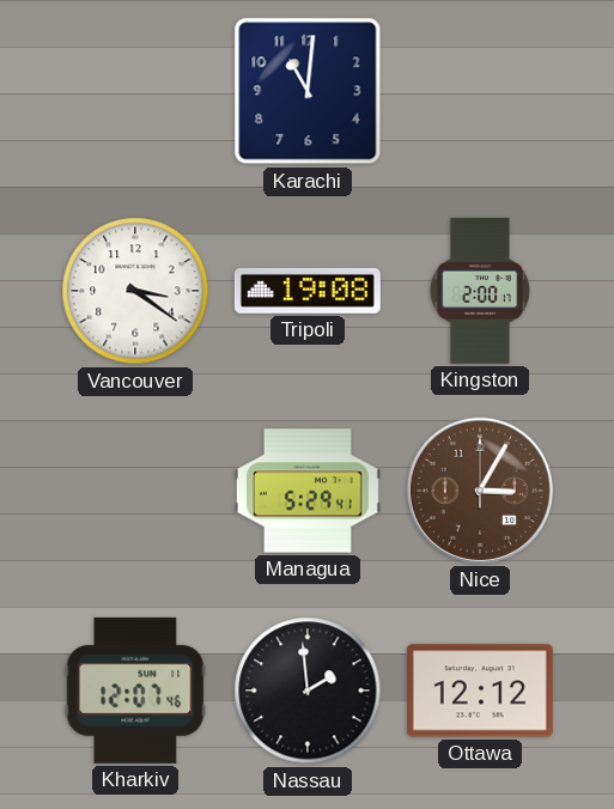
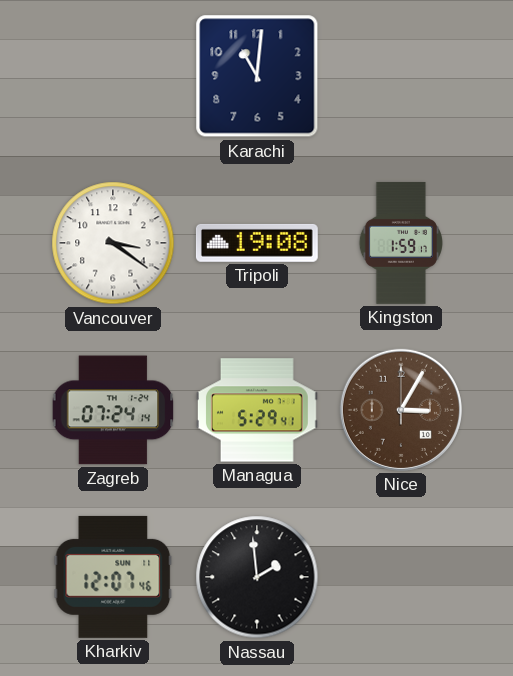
Kingston: 2:00 -> 1:59 (401, 243)
Zagreb: none -> 07:24 (113, 410)
Ottawa: 12:12 -> none (480, 691)
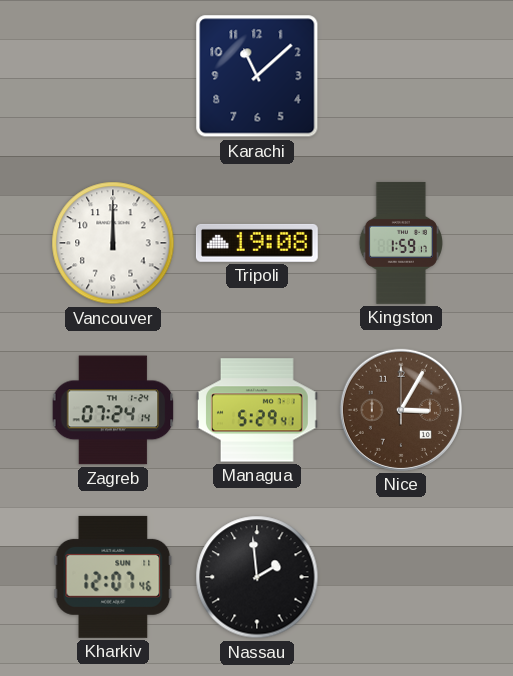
Karachi: 11:01 -> 11:08 (257, 76)
Vancouver: 3:21 -> 12:00 (113, 243)
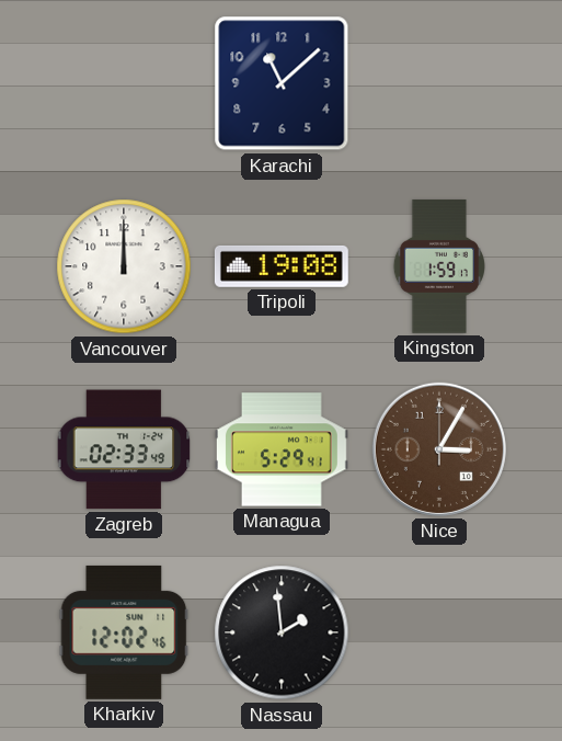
Zagreb: 07:24 -> 02:33 (124, 449)
Kharkiv: 12:07 -> 12:02 (124, 632)
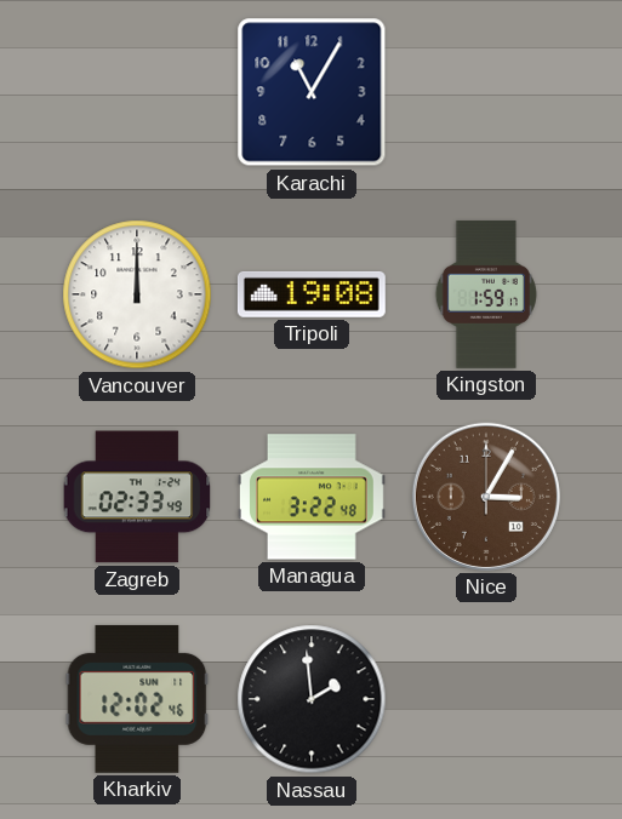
Karachi: 11:08 -> 11:05 (312, 92)
Managua: 5:29 -> 3:22 (312, 497)
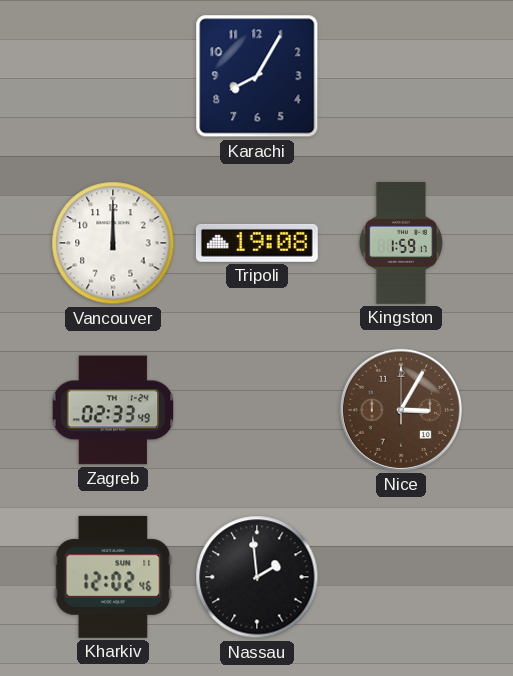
Karachi: 11:05 -> 8:05 (257, 76)
Managua: 3:22 -> none (312, 497)
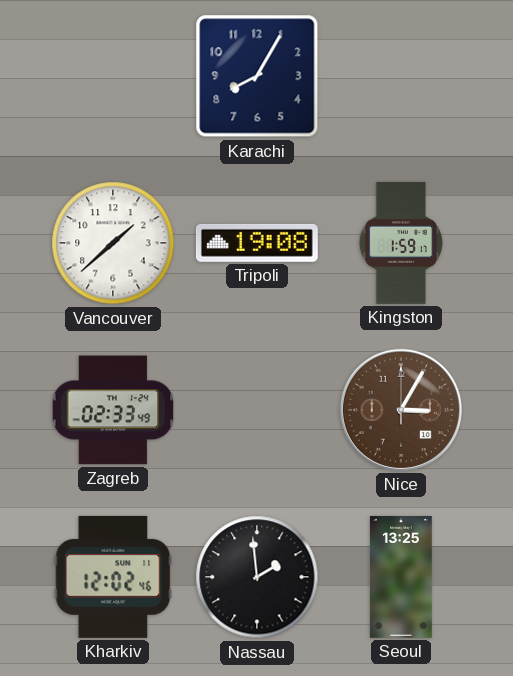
Vancouver: 12:00 -> 1:38 (113, 243)
Seoul: none -> 13:25 (401, 577)
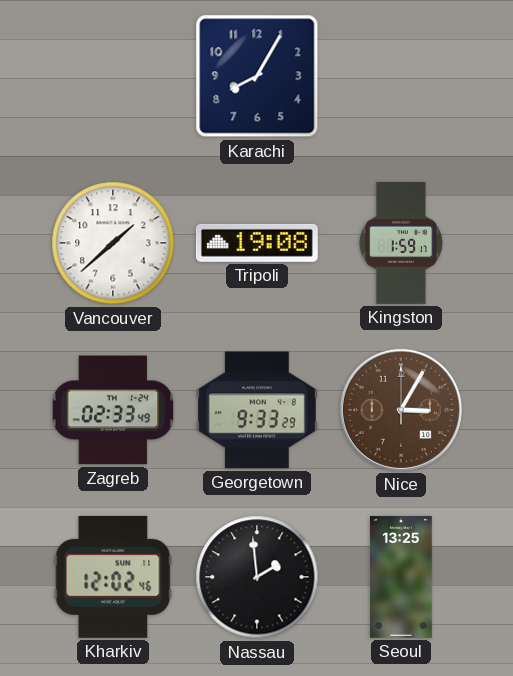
Georgetown: none -> 9:33 (257, 410)
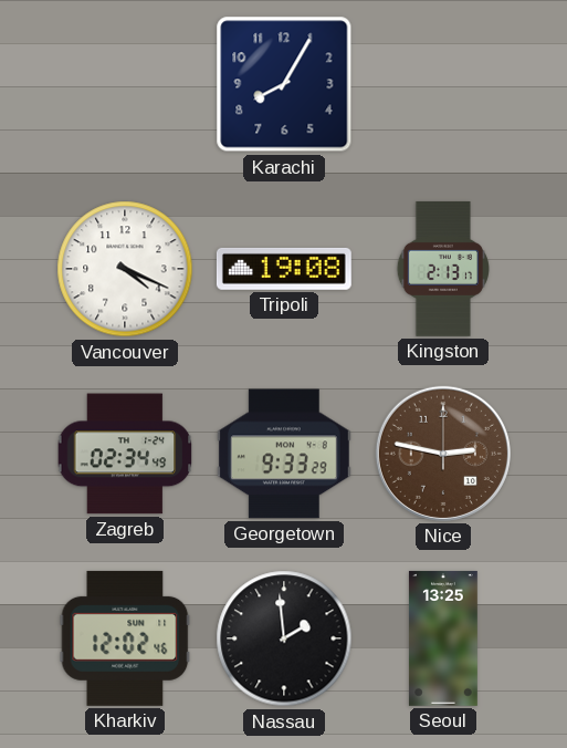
Vancouver: 1:38 -> 4:19 (125, 269)
Kingston: 1:59 -> 2:13 (443, 269)
Zagreb: 02:33 -> 02:34 (125, 454)
Nice: 3:05 -> 2:47 (443, 454)
